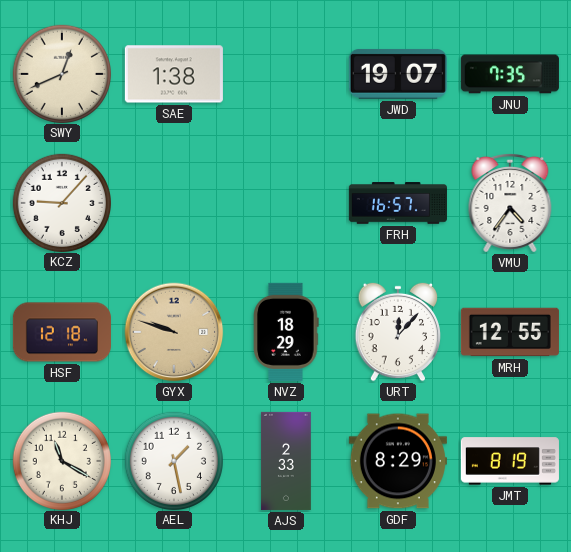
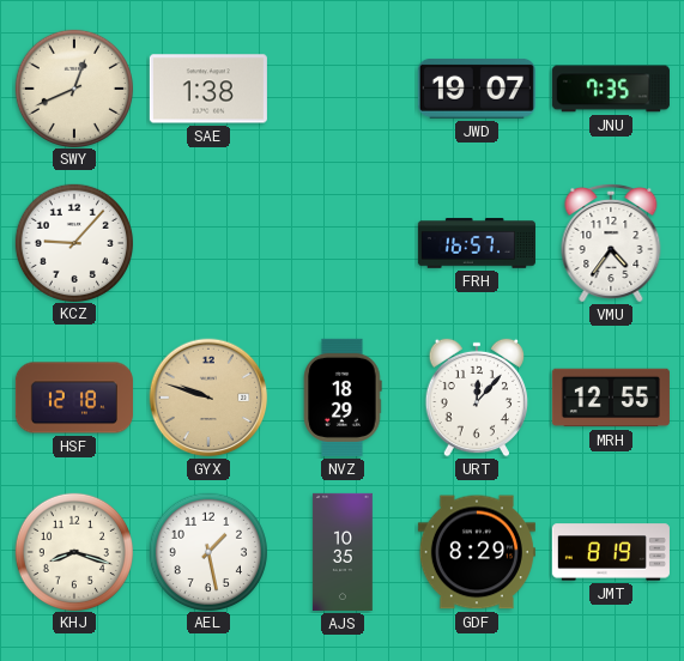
KHJ: 11:20 -> 8:18 (73, 551)
AJS: 2:33 -> 10:35 (343, 552)
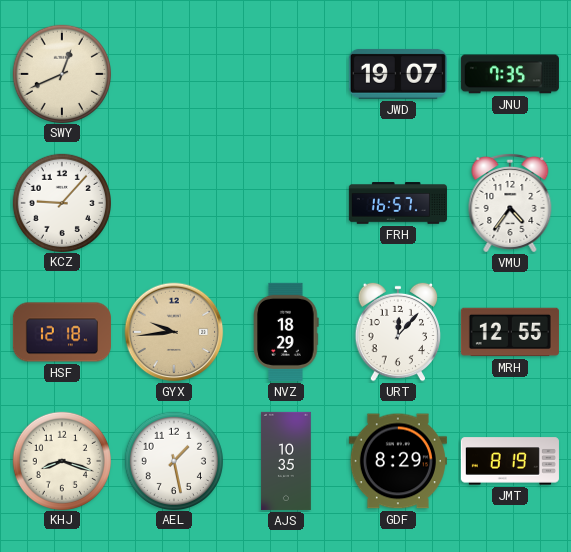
SAE: 1:38 -> none (208, 89)
GYX: 9:48 -> 9:44 (174, 332)
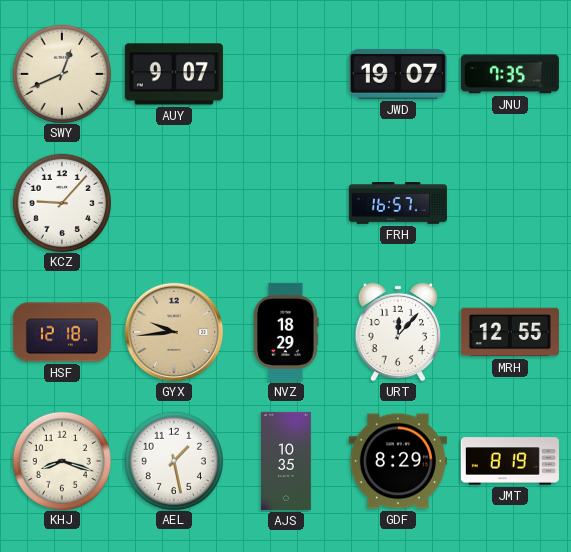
AUY: none -> 9:07 (174, 74)
VMU: 4:36 -> none (510, 203)
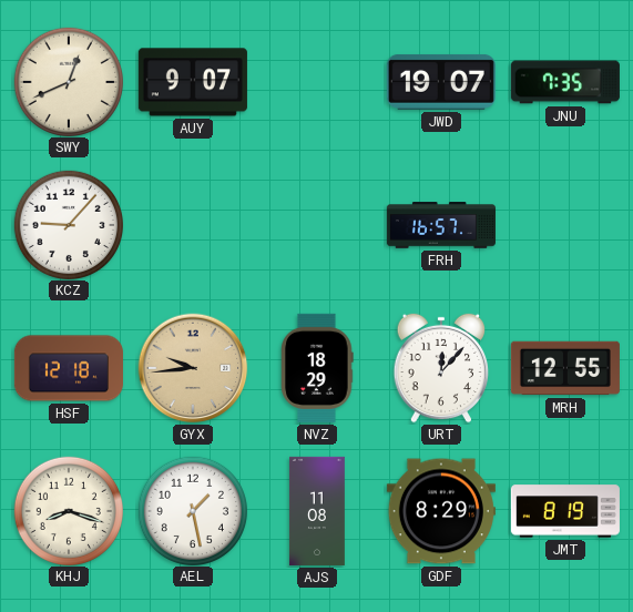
AJS: 10:35 -> 11:08 (317, 511)
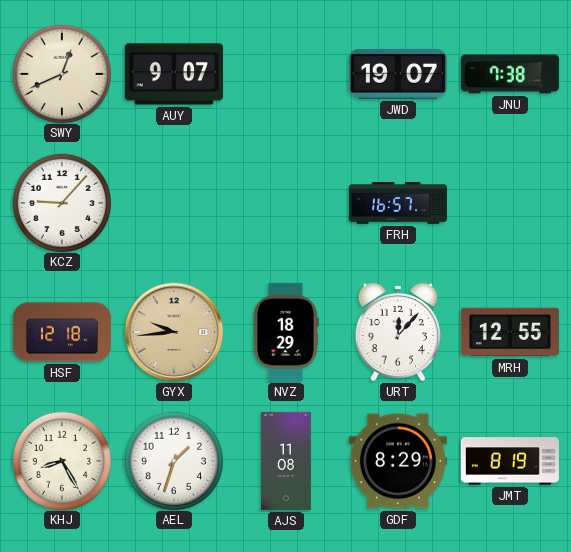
JNU: 7:35 -> 7:38 (510, 74)
KHJ: 8:18 -> 8:25 (61, 460)
AEL: 1:28 -> 1:33 (173, 460)
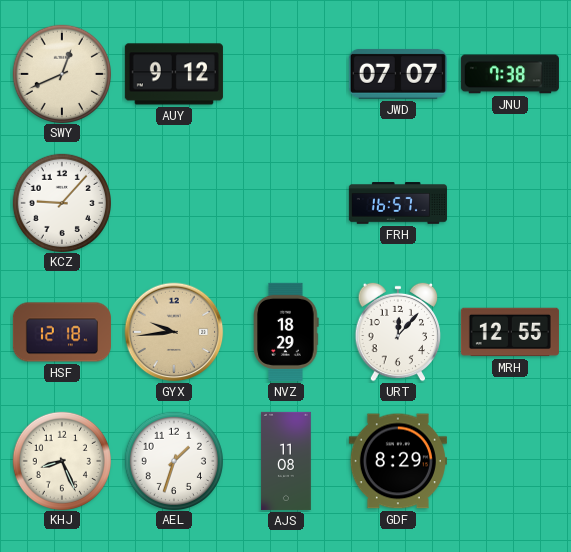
AUY: 9:07 -> 9:12 (174, 74)
JWD: 19:07 -> 07:07 (398, 74)
KHJ: 8:25 -> 8:26 (61, 460)
JMT: 8:19 -> none (510, 461)
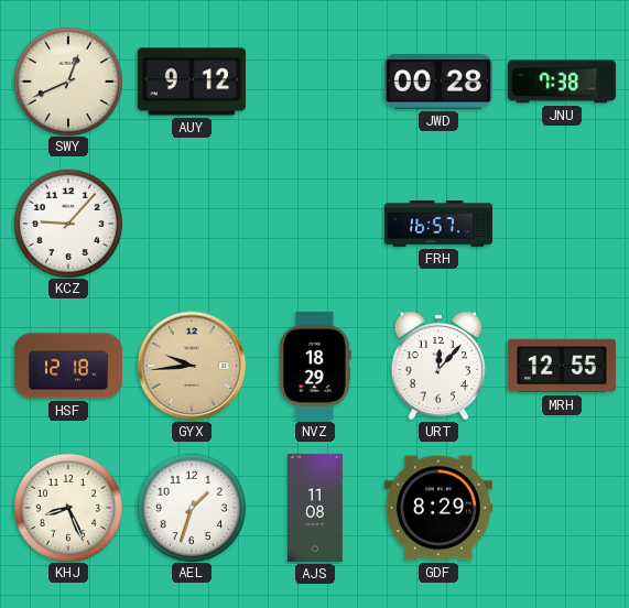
JWD: 07:07 -> 00:28 (438, 82)
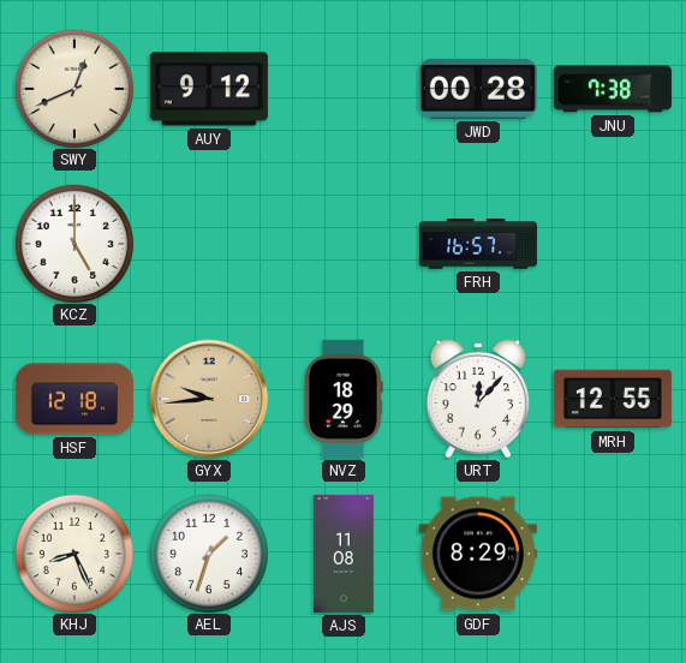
KCZ: 9:07 -> 5:00 (73, 243)
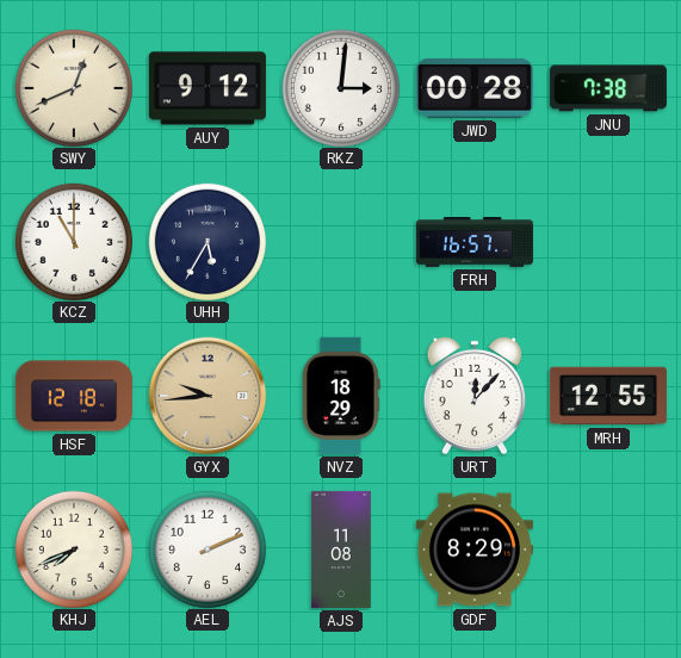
RKZ: none -> 3:01 (340, 87)
KCZ: 5:00 -> 11:00 (73, 241)
UHH: none -> 5:35 (206, 241)
KHJ: 8:26 -> 7:41 (73, 548)
AEL: 1:33 -> 2:11 (206, 548)
